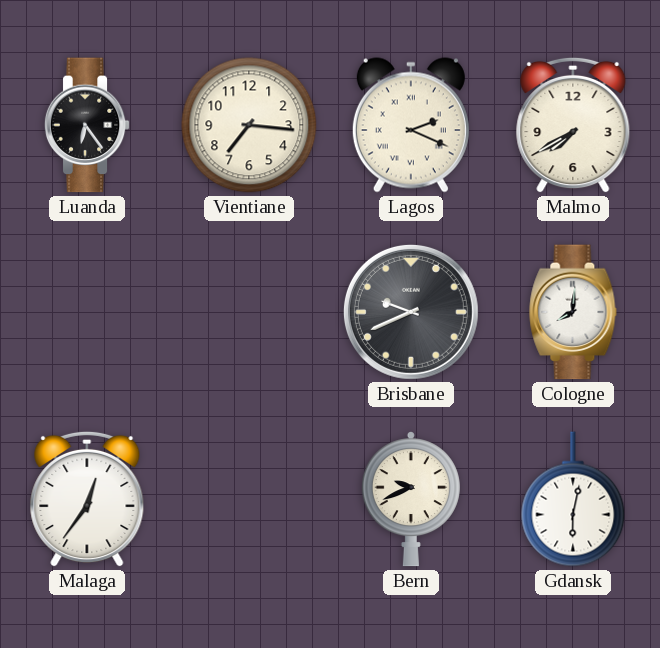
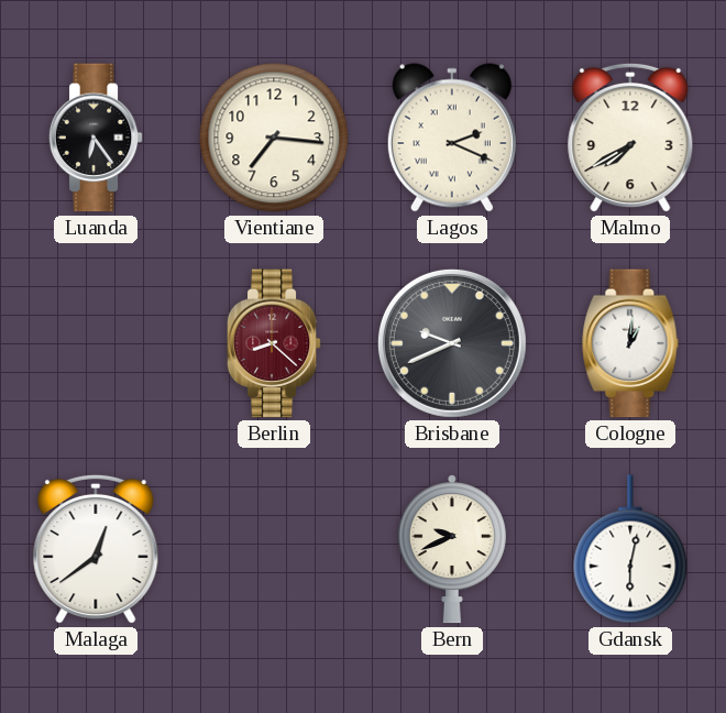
Berlin: none -> 8:22 (274, 343)
Cologne: 8:01 -> 1:01 (630, 343)
Malaga: 12:36 -> 12:39 (96, 549)
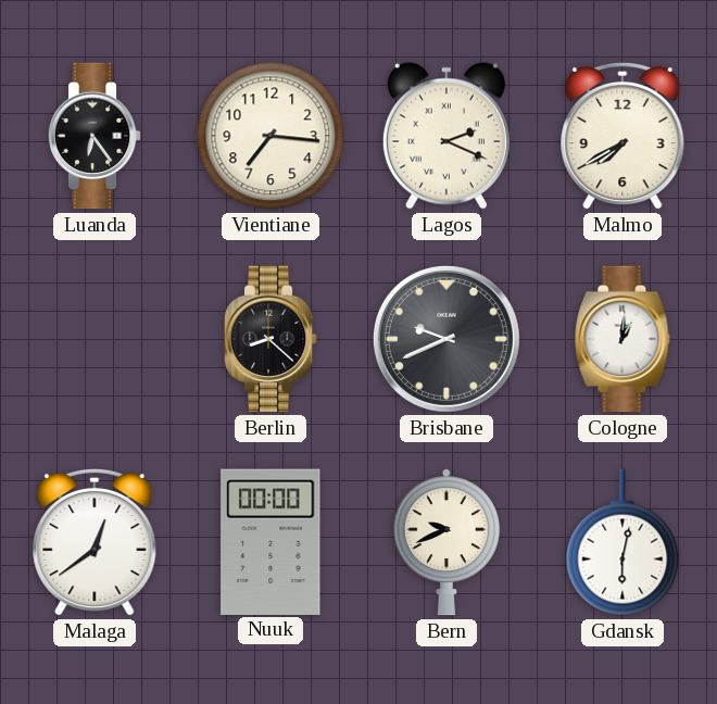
Berlin dial: burgundy -> black (271, 339)
Nuuk: none -> 00:00 (271, 541)
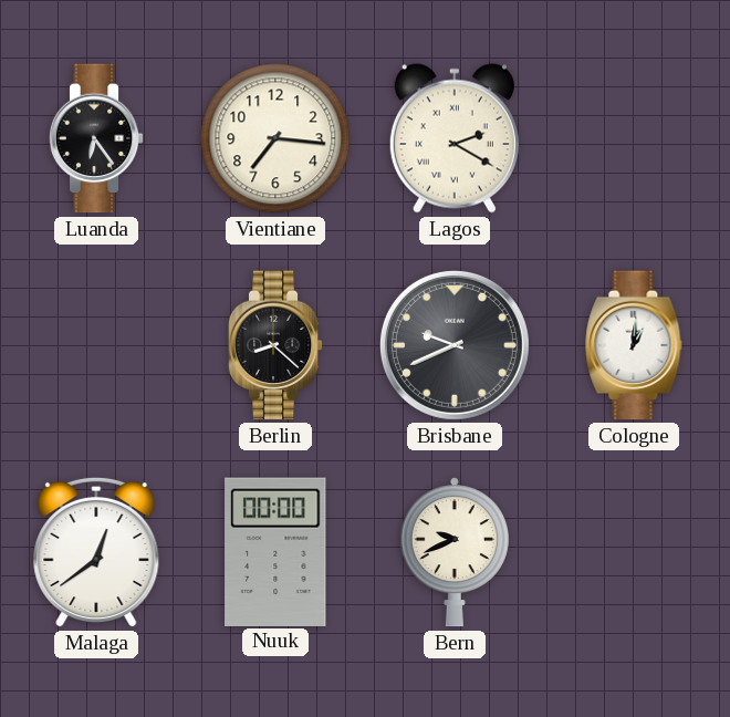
Lagos: 2:19 -> 2:20 (455, 138)
Malmo: 7:40 -> none (622, 136)
Gdansk: 6:02 -> none (622, 542)
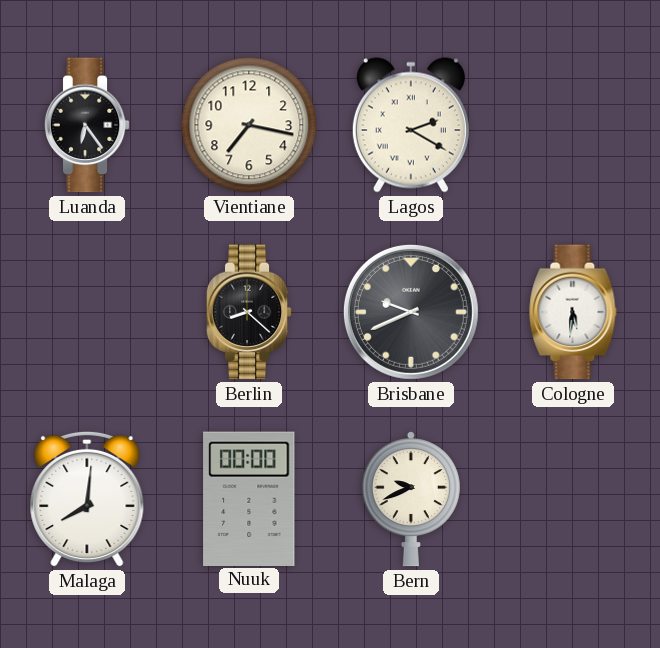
Vientiane: 7:16 -> 7:17 (249, 125)
Cologne: 1:01 -> 5:31 (573, 312)
Malaga: 12:39 -> 8:01 (87, 499)
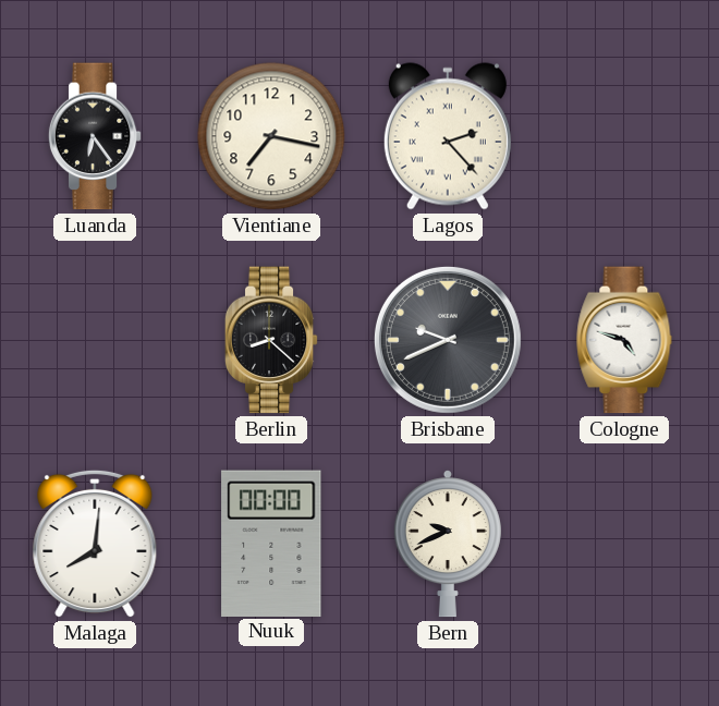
Lagos: 2:20 -> 2:23 (448, 136)
Cologne: 5:31 -> 4:48 (624, 340)
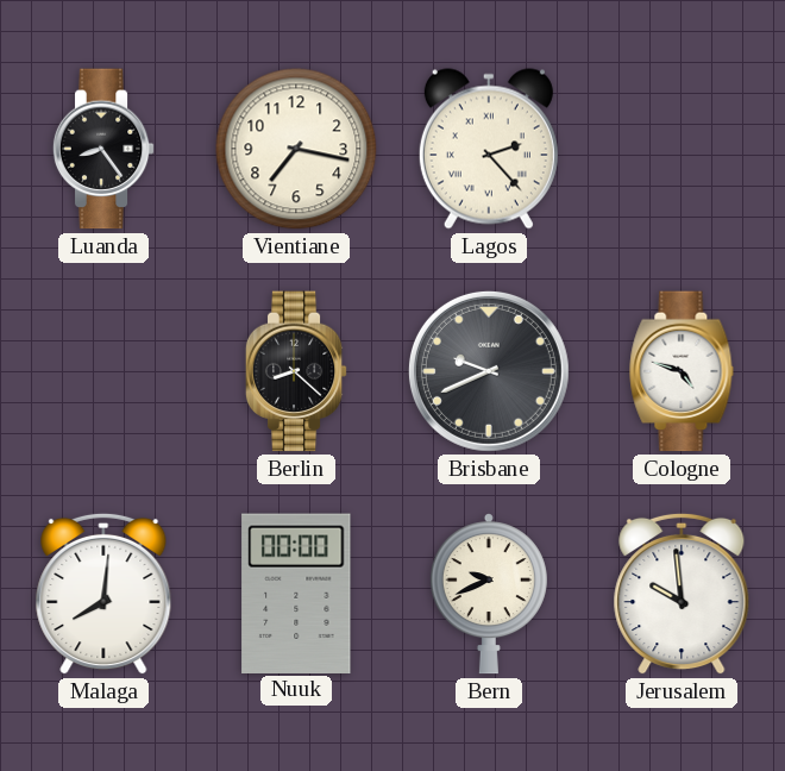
Luanda: 6:24 -> 8:24 (103, 149)
Jerusalem: none -> 9:59 (682, 594)
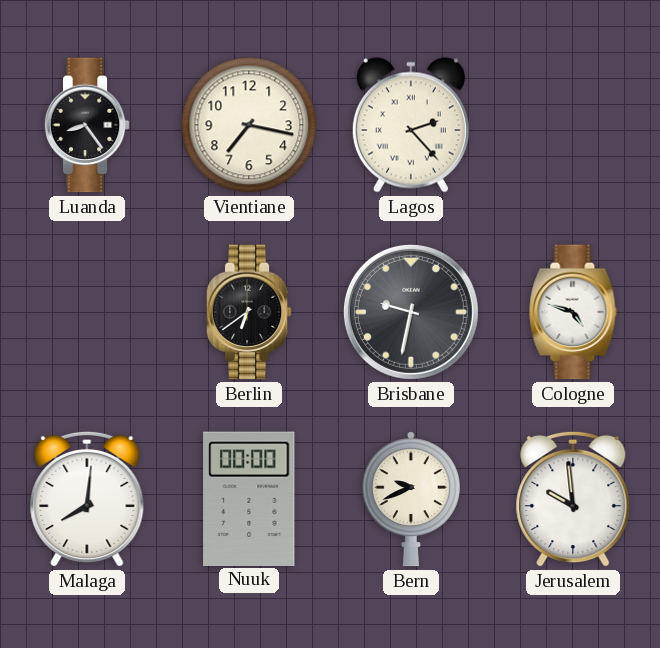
Berlin: 8:22 -> 6:39 (249, 312)
Brisbane: 9:41 -> 9:32 (411, 312)
